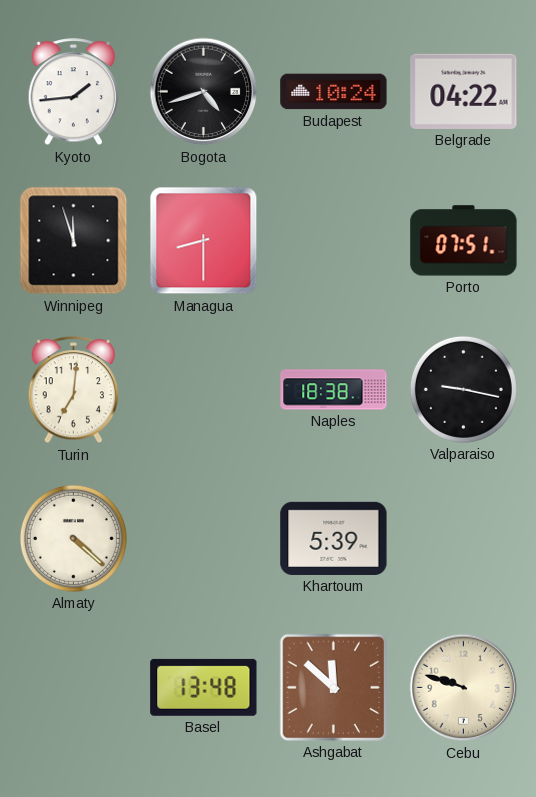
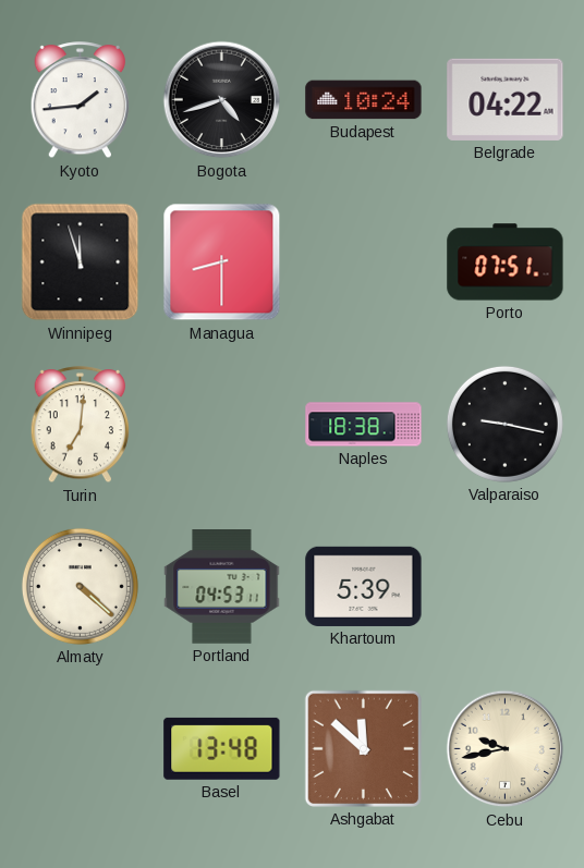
Portland: none -> 04:53 (222, 587)
Cebu: 9:48 -> 9:43 (506, 749)
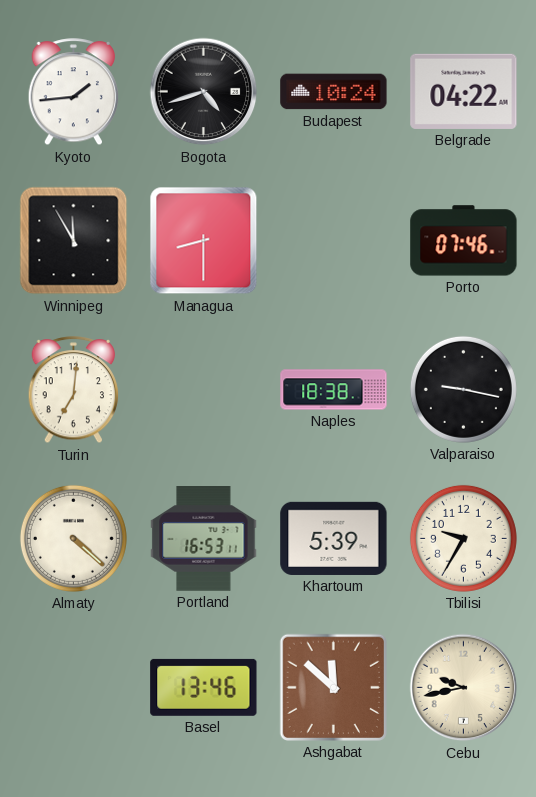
Winnipeg: 11:57 -> 11:55 (74, 241)
Porto: 07:51 -> 07:46 (464, 241)
Portland: 04:53 -> 16:53 (204, 539)
Tbilisi: none -> 9:35 (463, 538)
Basel: 13:48 -> 13:46 (204, 687)
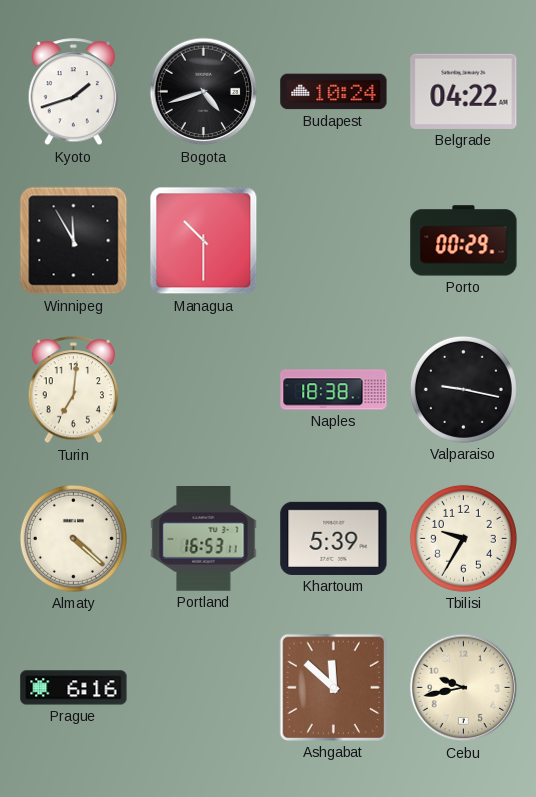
Kyoto: 1:44 -> 1:42 (74, 92)
Managua: 8:30 -> 10:30 (204, 241)
Porto: 07:46 -> 00:29 (464, 241)
Prague: none -> 6:16 (74, 688)
Basel: 13:46 -> none (204, 687)
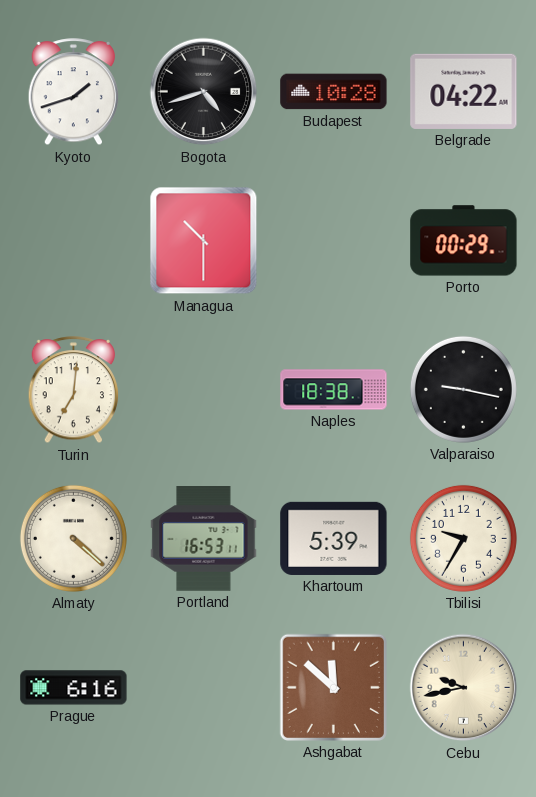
Budapest: 10:24 -> 10:28 (334, 92)
Winnipeg: 11:55 -> none (74, 241)
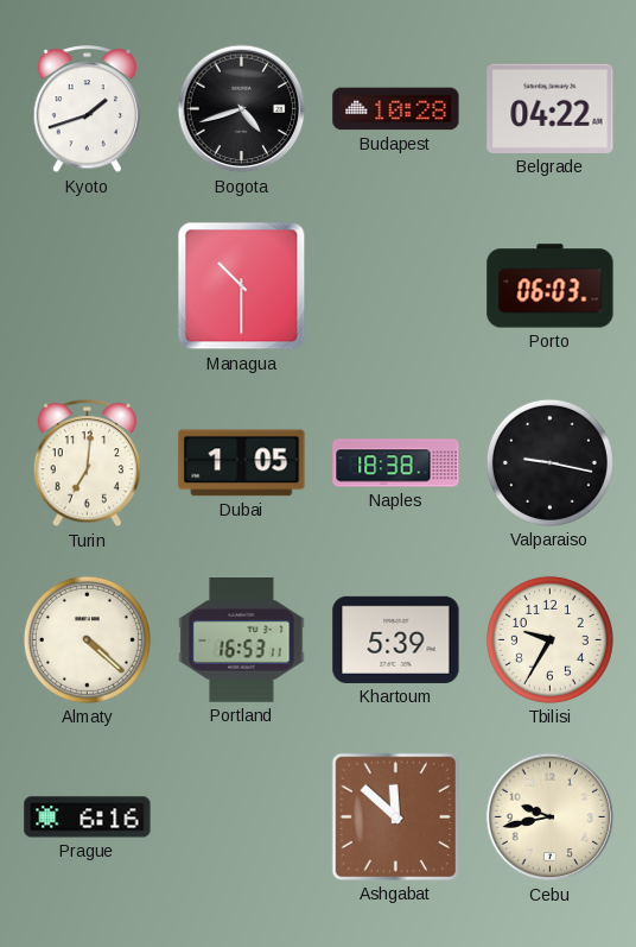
Porto: 00:29 -> 06:03 (551, 286)
Dubai: none -> 1:05 (242, 463)
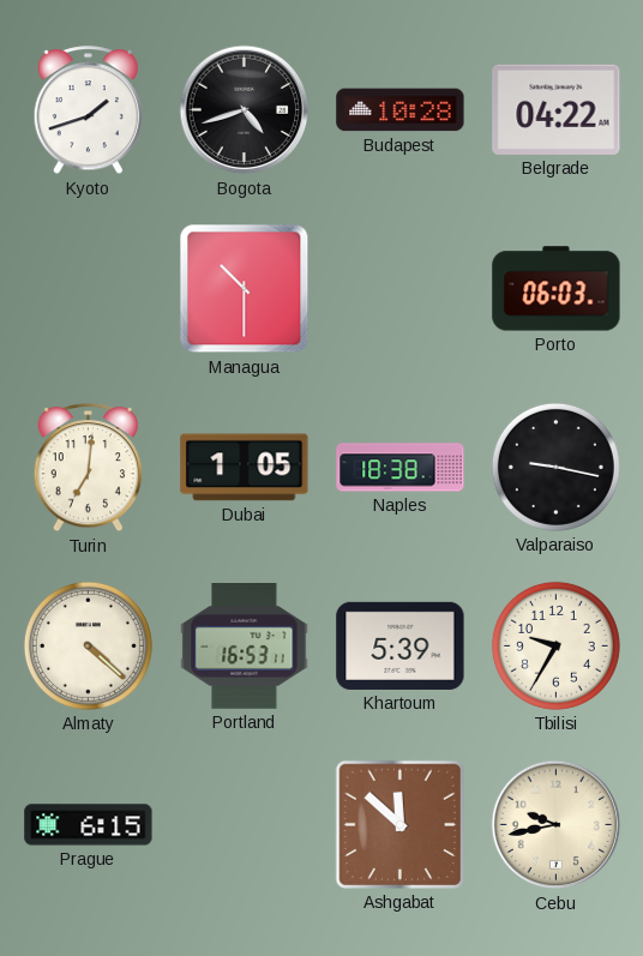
Prague: 6:16 -> 6:15 (89, 825)
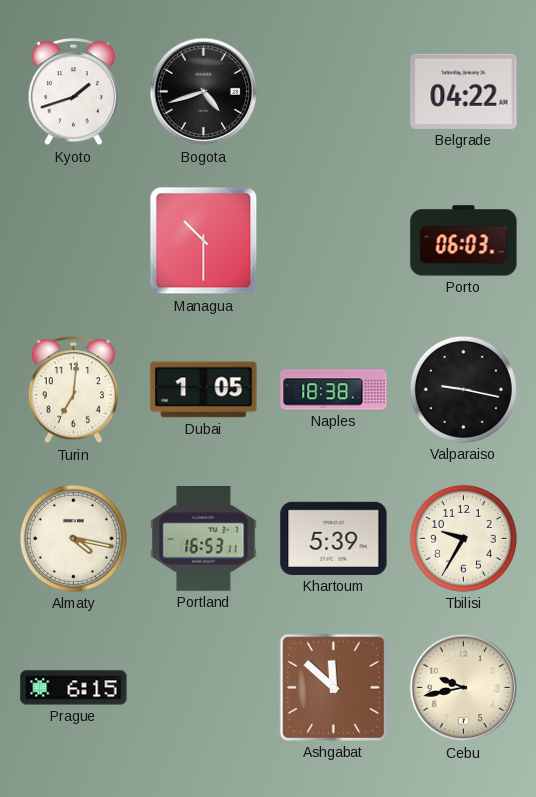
Budapest: 10:28 -> none (401, 110)
Almaty: 4:22 -> 4:17 (73, 538)
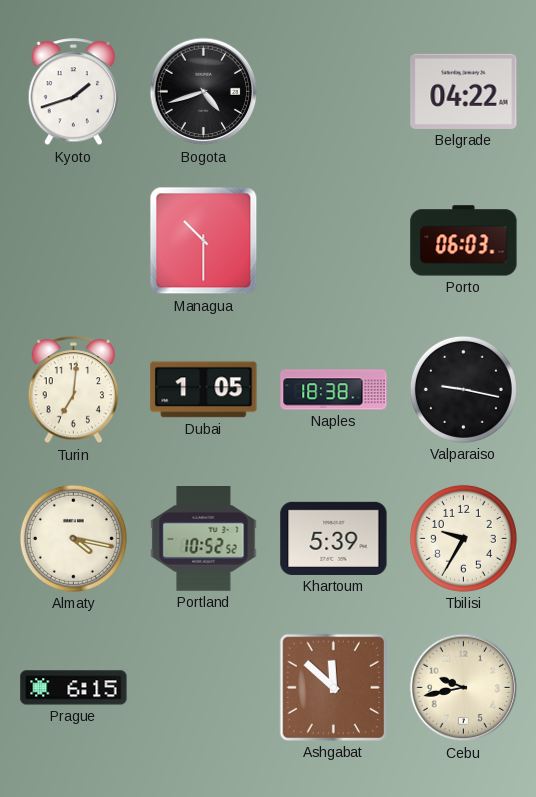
Portland: 16:53 -> 10:52 (204, 539)
